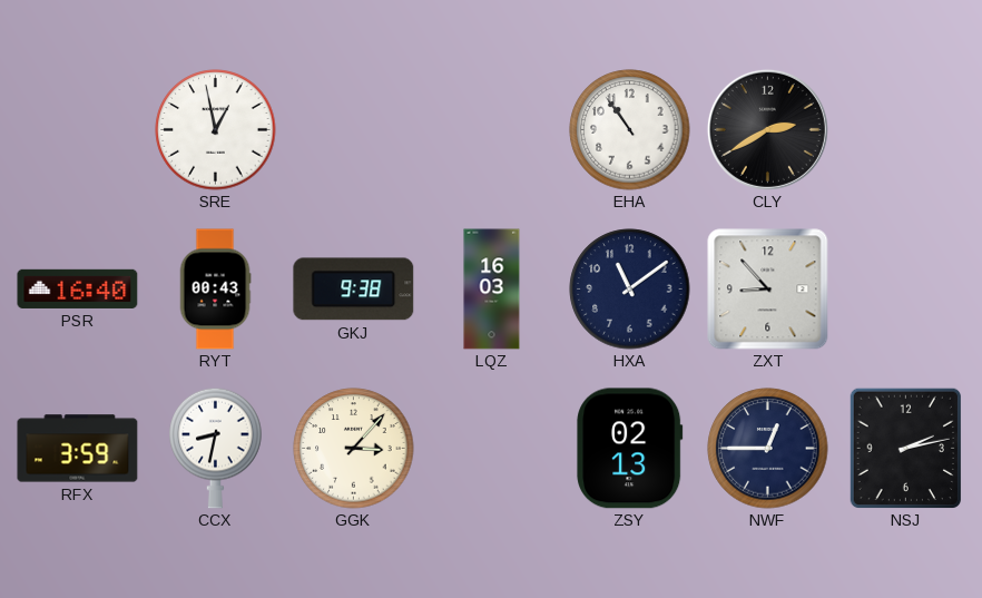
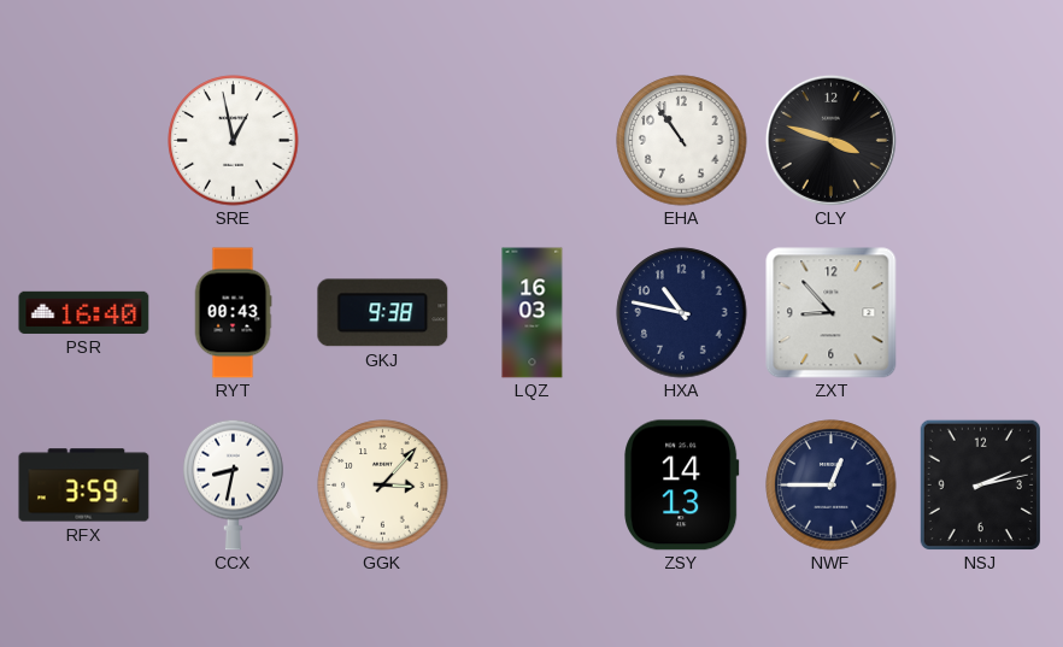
CLY: 2:40 -> 3:48 (830, 140)
HXA: 11:09 -> 10:47 (682, 313)
ZSY: 02:13 -> 14:13 (682, 486)
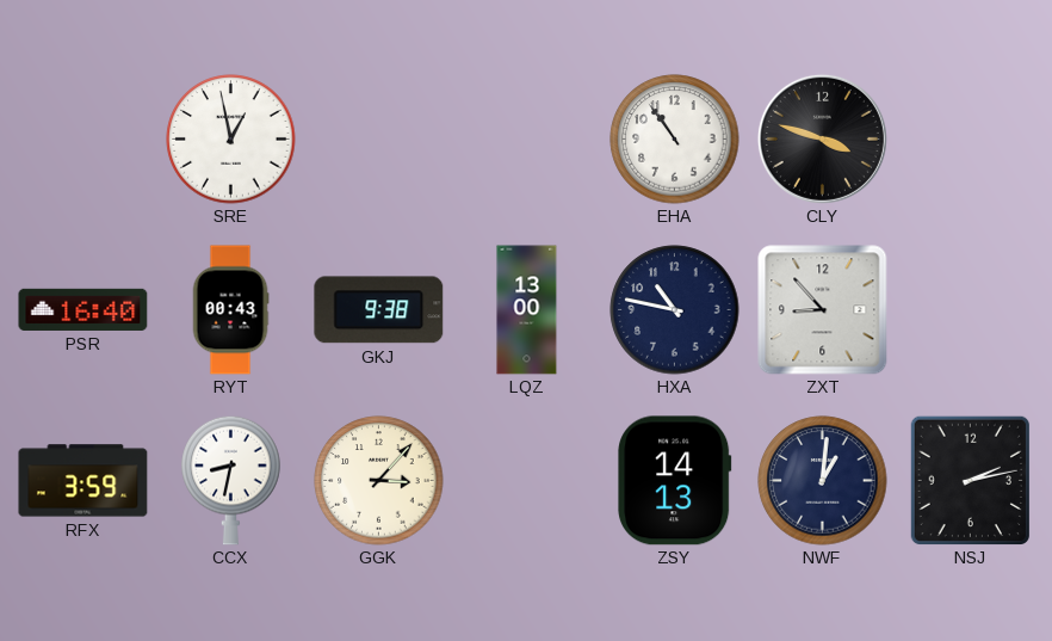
LQZ: 16:03 -> 13:00 (527, 310)
NWF: 12:45 -> 1:01 (823, 481)
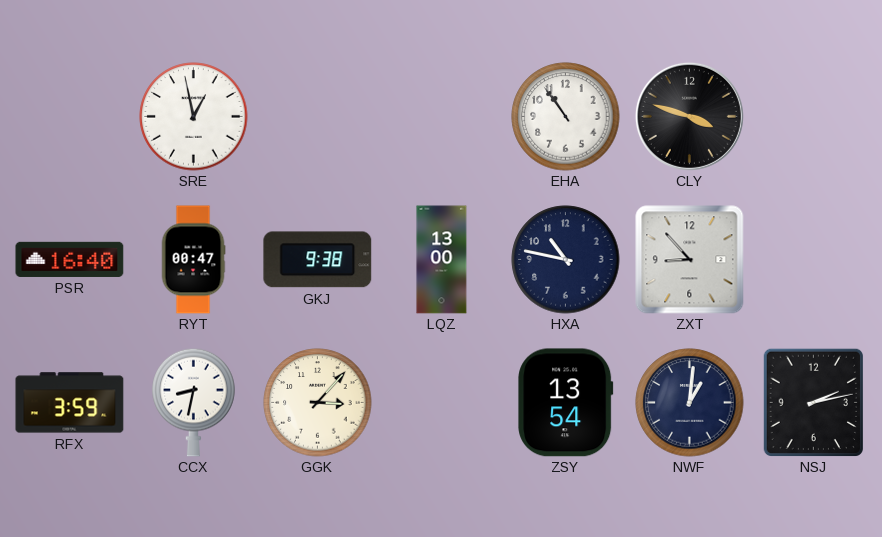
RYT: 00:43 -> 00:47 (193, 260)
ZSY: 14:13 -> 13:54 (566, 403)
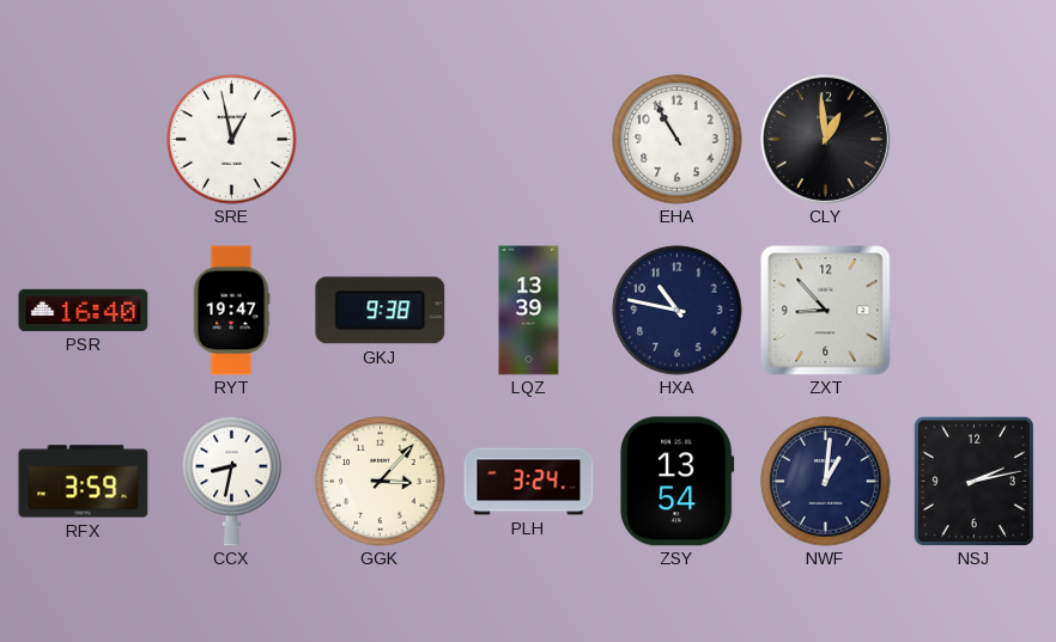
EHA: 10:54 -> 10:55 (678, 140)
CLY: 3:48 -> 12:59 (825, 139)
RYT: 00:47 -> 19:47 (231, 311)
LQZ: 13:00 -> 13:39 (529, 311)
PLH: none -> 3:24 (529, 482)
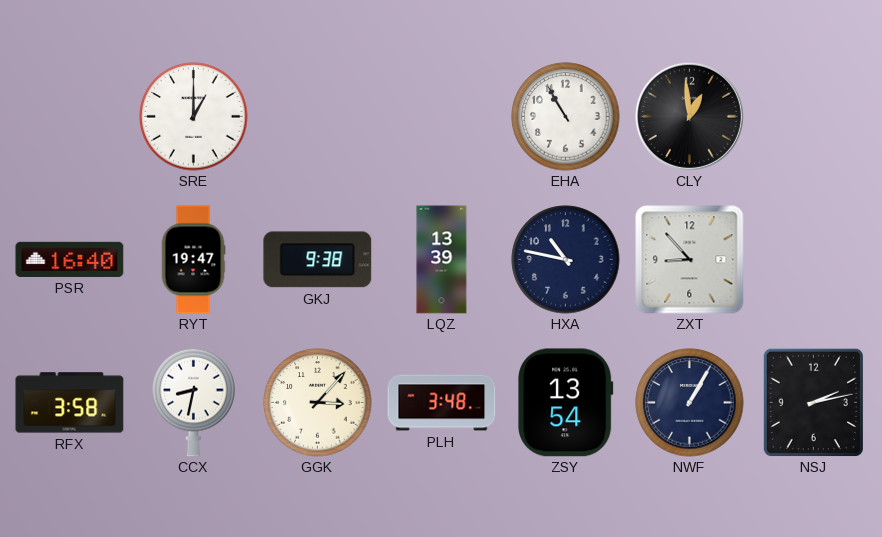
SRE: 12:58 -> 1:00 (194, 117)
RFX: 3:59 -> 3:58 (70, 403)
PLH: 3:24 -> 3:48 (442, 403)
NWF: 1:01 -> 1:05 (690, 403)
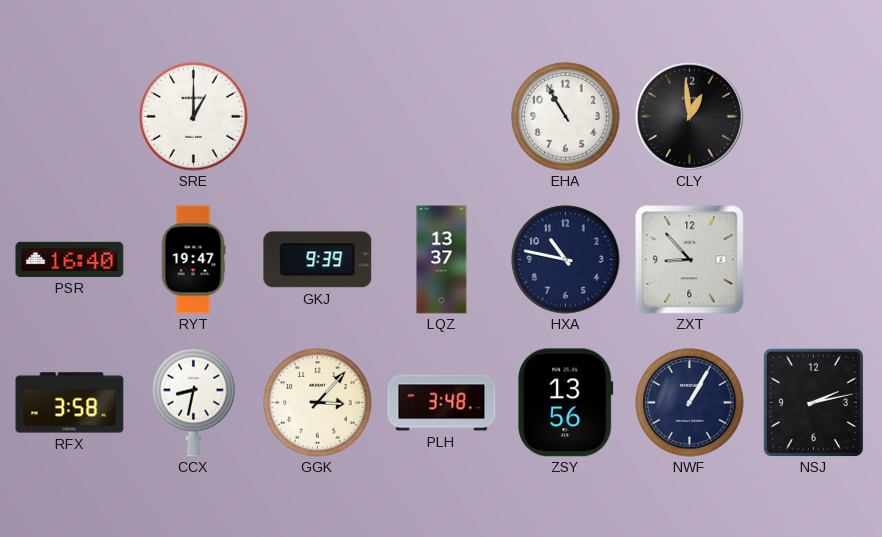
GKJ: 9:38 -> 9:39 (318, 260)
LQZ: 13:39 -> 13:37 (442, 260)
ZSY: 13:54 -> 13:56 (566, 403)
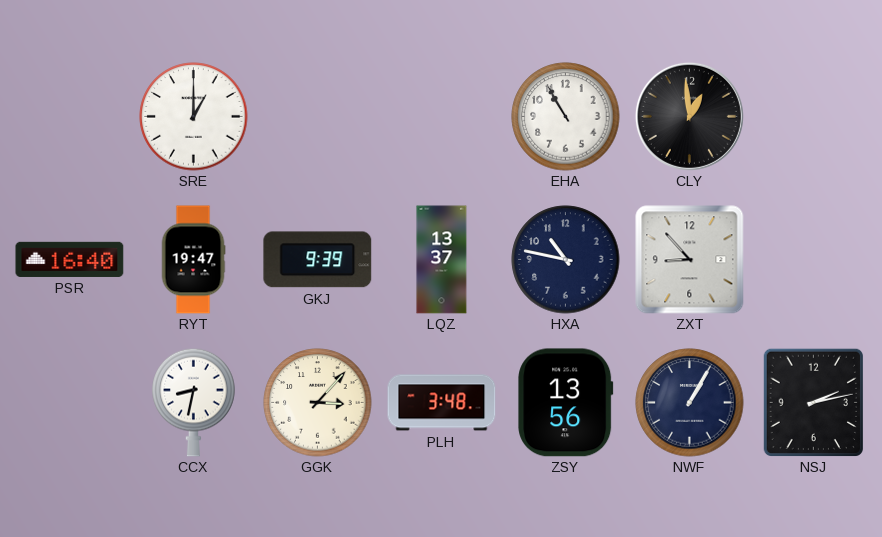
RFX: 3:58 -> none (70, 403)
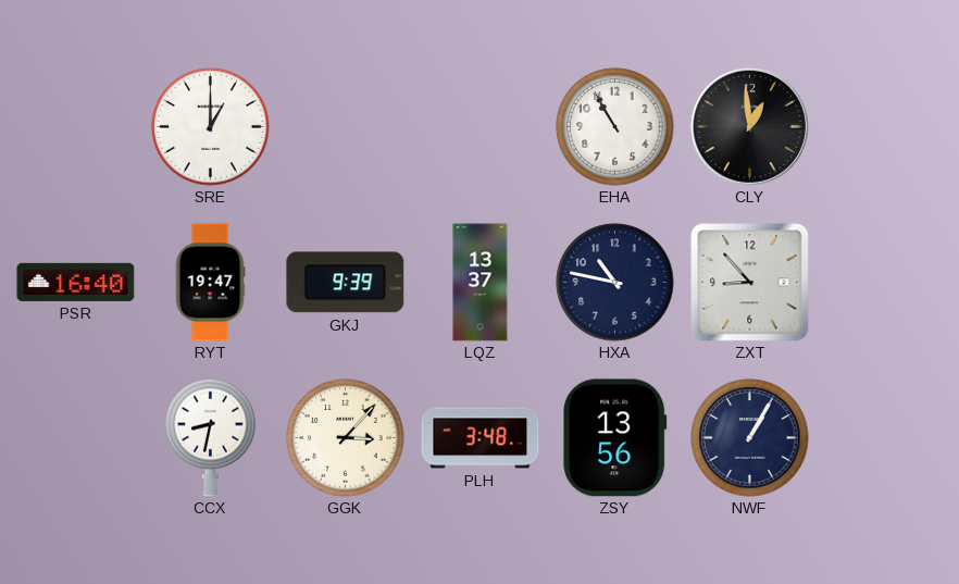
NSJ: 2:13 -> none (813, 402)
